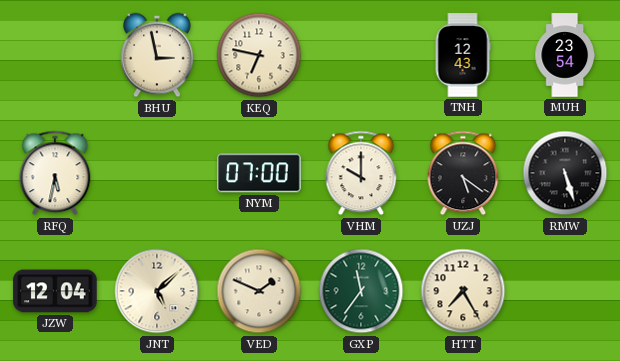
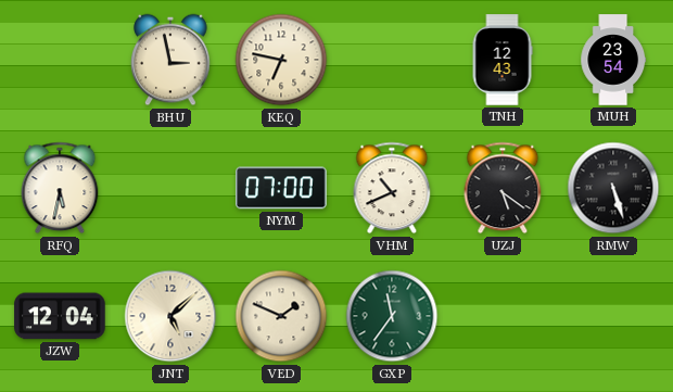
VHM: 10:00 -> 10:41 (392, 188)
HTT: 7:25 -> none (463, 291)
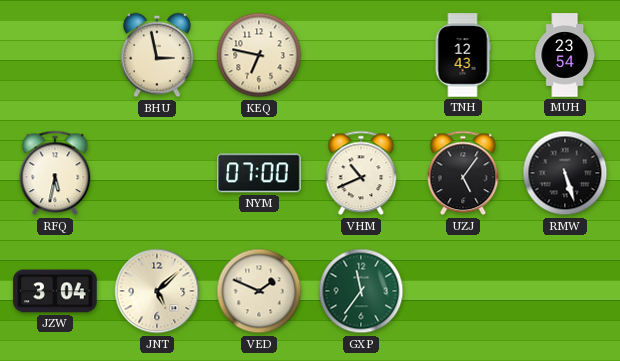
UZJ: 5:21 -> 5:06 (463, 173)
JZW: 12:04 -> 3:04 (55, 291)
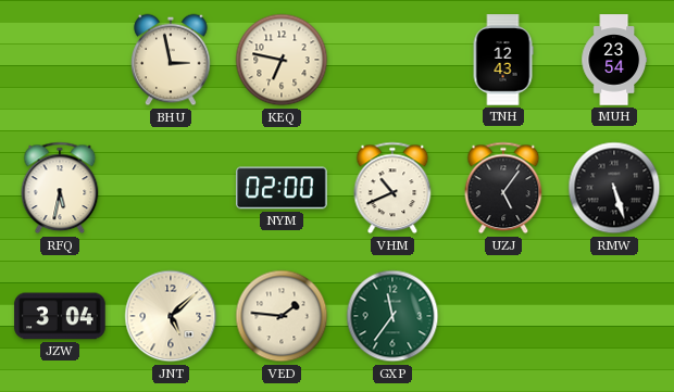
NYM: 07:00 -> 02:00 (282, 188)
VED: 1:49 -> 1:46 (282, 316)
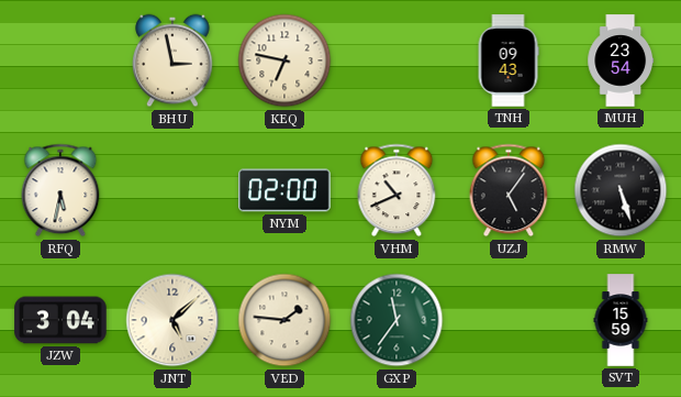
TNH: 12:43 -> 09:43 (509, 60)
SVT: none -> 15:59 (621, 320)
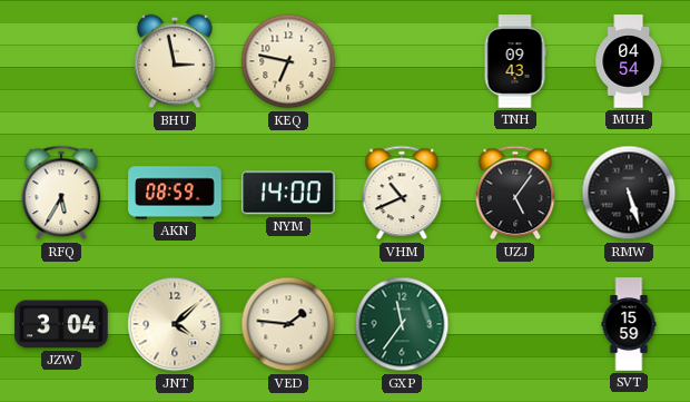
MUH: 23:54 -> 04:54 (629, 61)
RFQ: 5:32 -> 5:35 (61, 193)
AKN: none -> 08:59 (175, 193)
NYM: 02:00 -> 14:00 (288, 193)
JNT: 5:08 -> 4:08 (175, 324)
